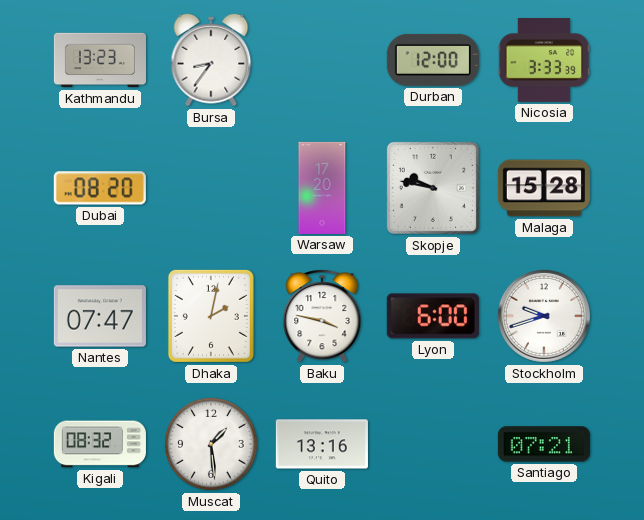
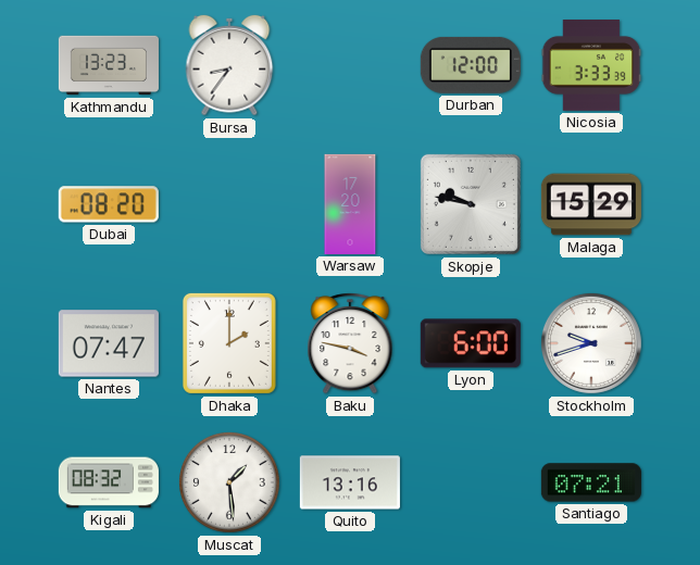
Malaga: 15:28 -> 15:29 (591, 204)
Dhaka: 2:02 -> 2:00 (229, 343)
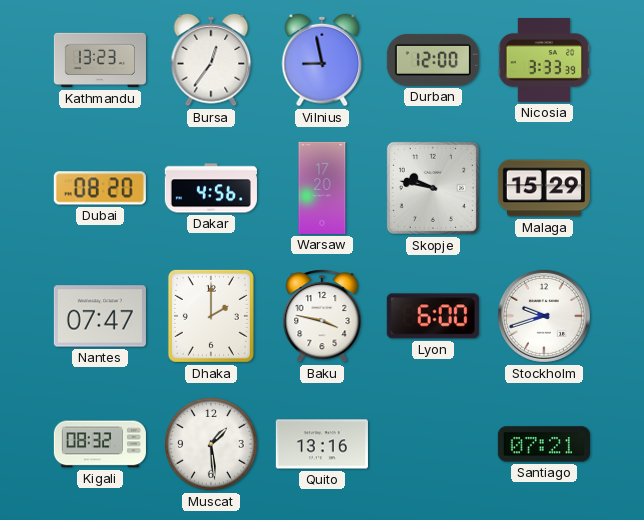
Bursa: 8:36 -> 12:36 (211, 60)
Vilnius: none -> 8:58 (322, 60)
Dakar: none -> 4:56 (211, 188)
